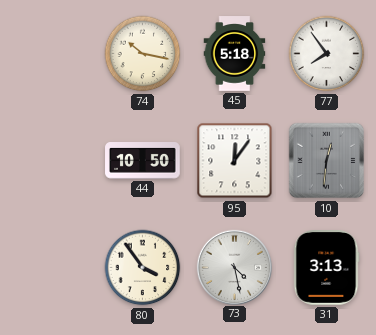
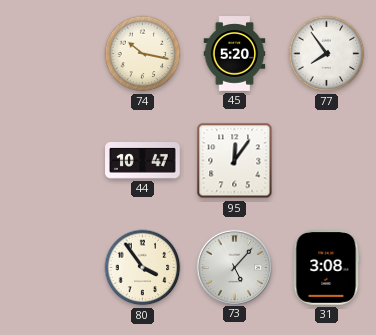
45: 5:18 -> 5:20 (235, 54)
44: 10:50 -> 10:47 (143, 161)
10: 12:31 -> none (327, 161)
73: 4:28 -> 5:07 (234, 267)
31: 3:13 -> 3:08 (326, 268)
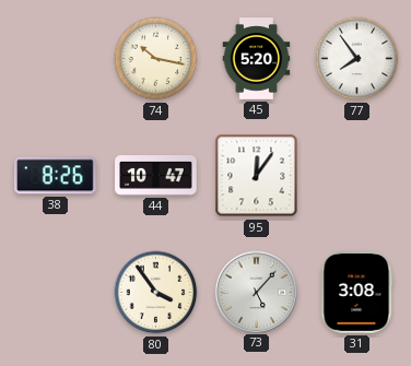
38: none -> 8:26 (55, 176)
